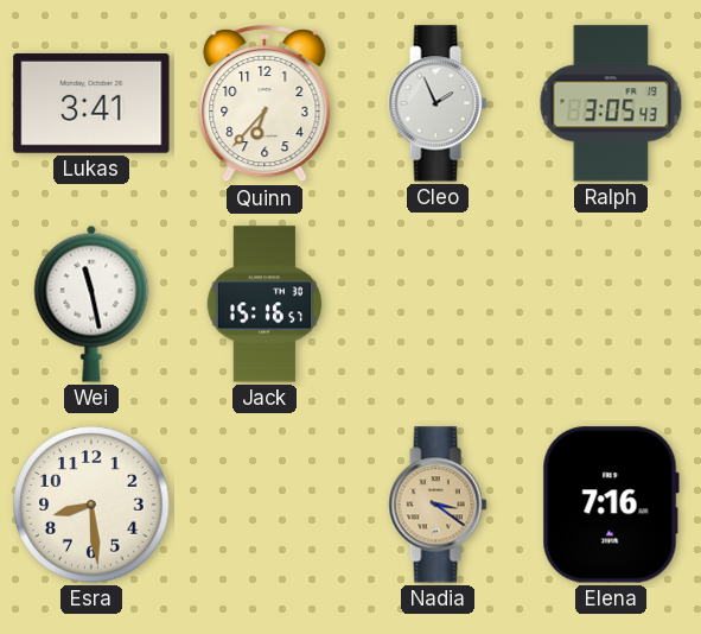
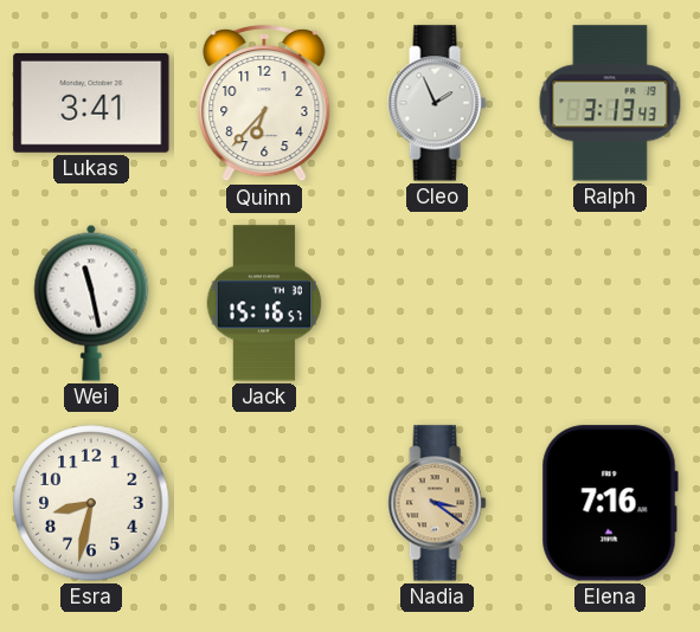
Ralph: 3:05 -> 3:13 (610, 103)
Esra: 8:29 -> 8:32 (91, 503)
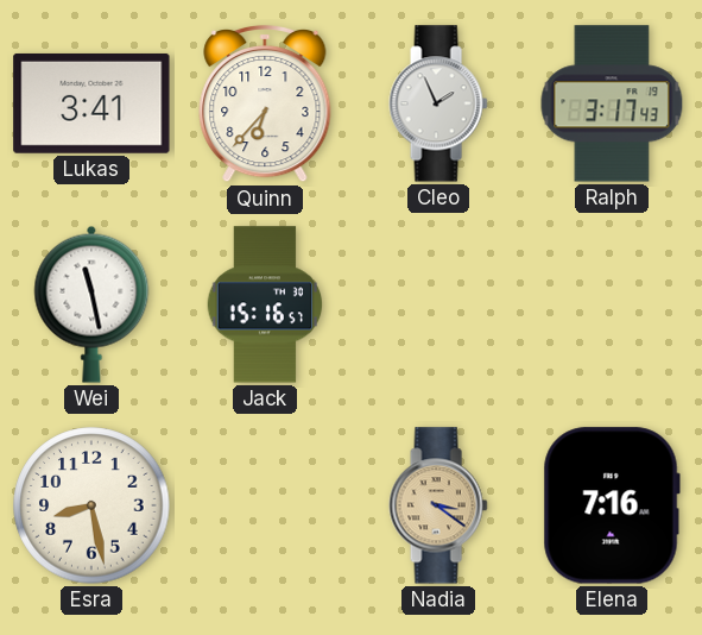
Ralph: 3:13 -> 3:17 (612, 103)
Esra: 8:32 -> 8:28 (91, 505)
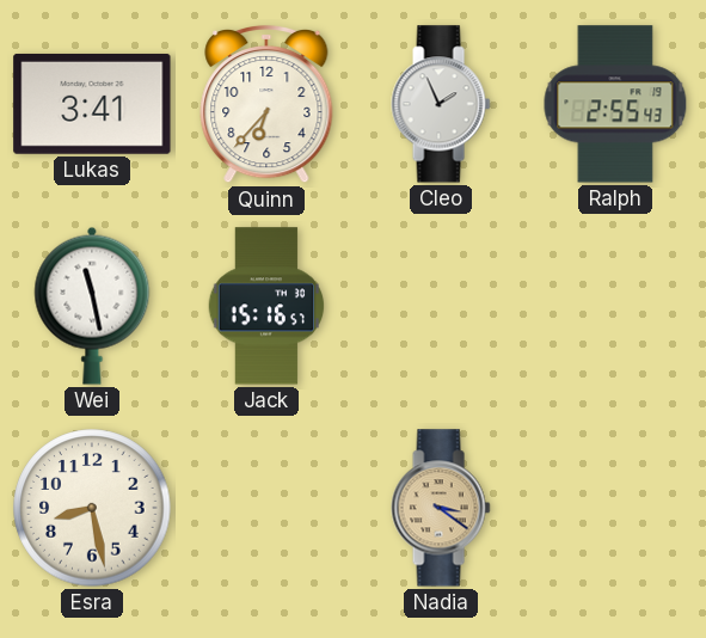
Ralph: 3:17 -> 2:55 (615, 104)
Elena: 7:16 -> none (612, 505)
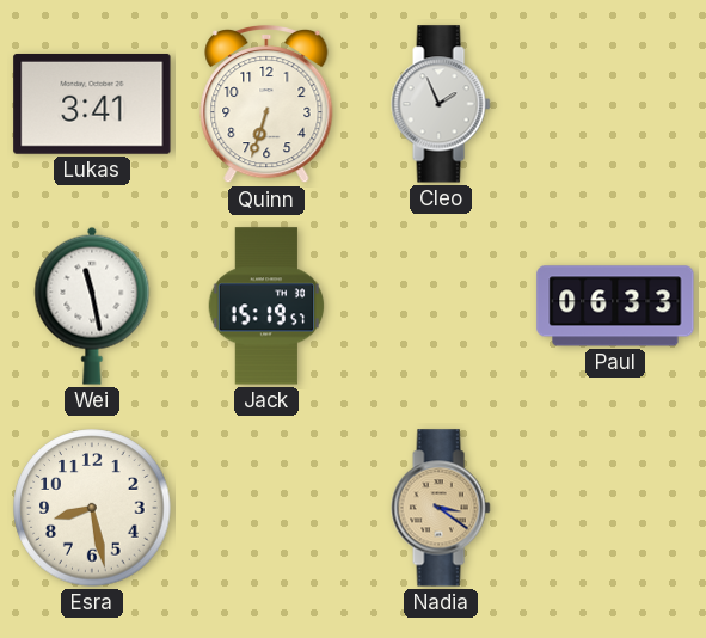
Quinn: 6:37 -> 6:33 (266, 104)
Ralph: 2:55 -> none (615, 104)
Jack: 15:16 -> 15:19 (266, 306)
Paul: none -> 06:33 (615, 306)
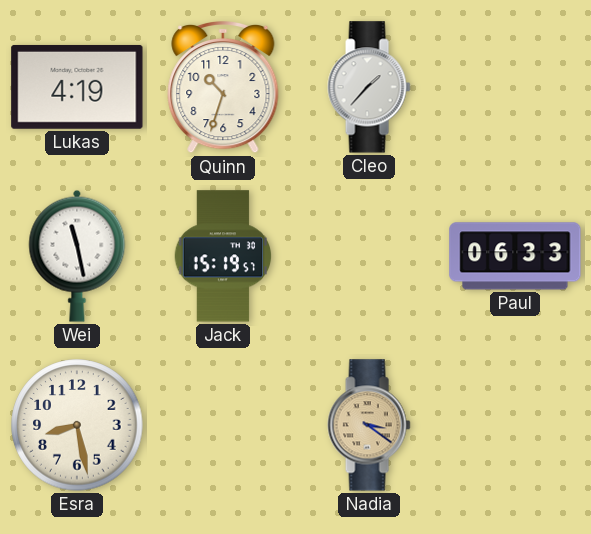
Lukas: 3:41 -> 4:19 (77, 87)
Quinn: 6:33 -> 10:33 (223, 87)
Cleo: 1:56 -> 1:37 (369, 87)
